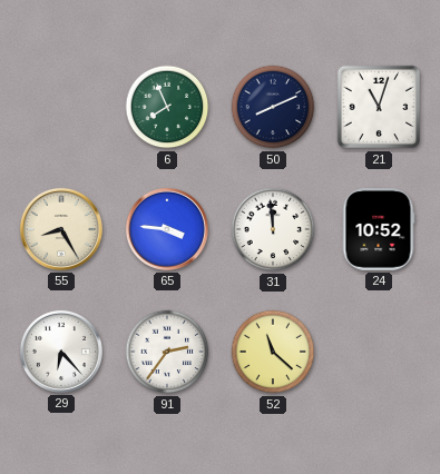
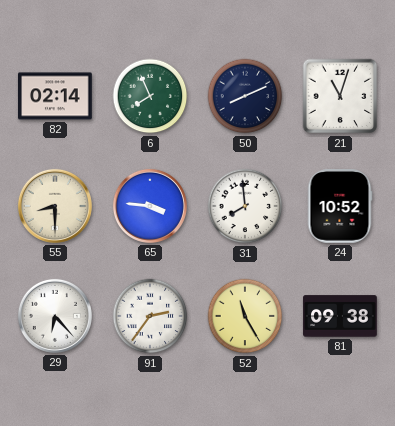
82: none -> 02:14 (56, 96)
55: 8:25 -> 8:30 (55, 206)
31: 11:59 -> 7:59 (245, 206)
52: 11:22 -> 11:25 (245, 316)
81: none -> 09:38 (340, 316)
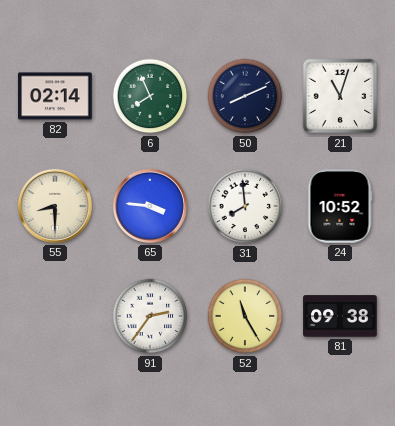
29: 6:23 -> none (55, 316)
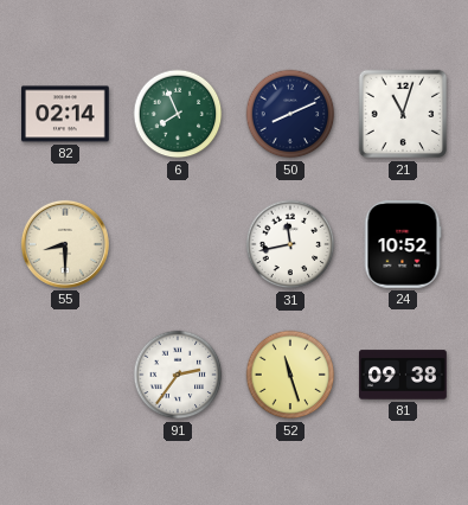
65: 3:46 -> none (150, 206)
31: 7:59 -> 11:43 (290, 244)
52: 11:25 -> 11:27 (290, 375)
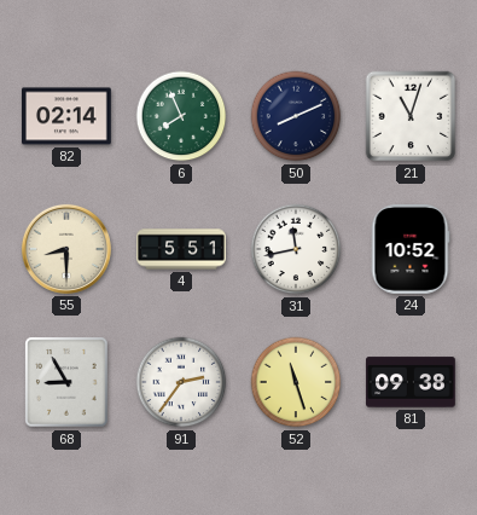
4: none -> 5:51 (181, 249)
68: none -> 8:55 (66, 382)
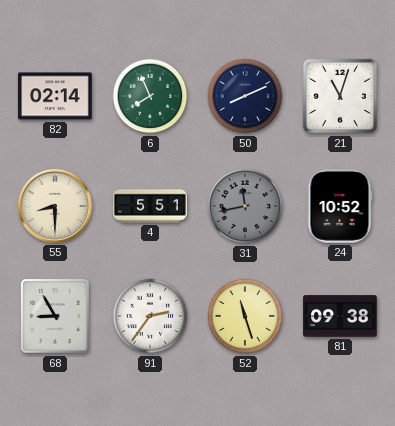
31 dial: white -> grey (245, 206)
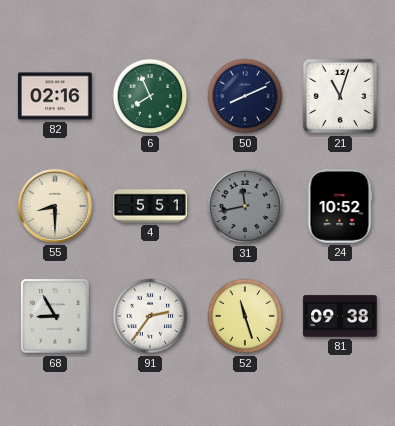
82: 02:14 -> 02:16 (56, 96)
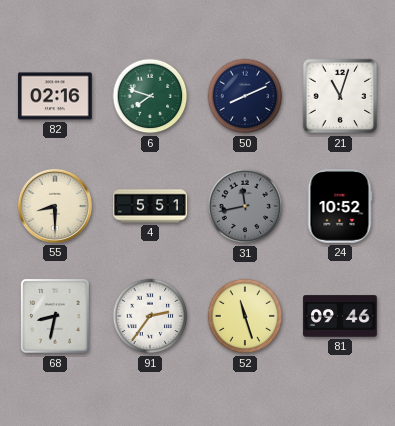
6: 7:56 -> 7:48 (150, 96)
68: 8:55 -> 8:32 (55, 316)
81: 09:38 -> 09:46 (340, 316)
